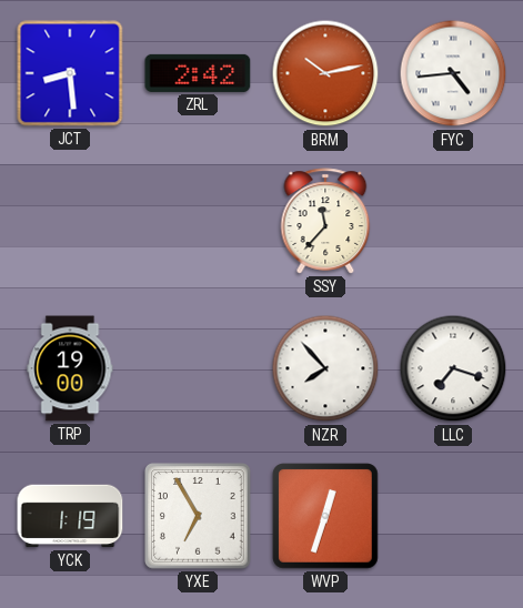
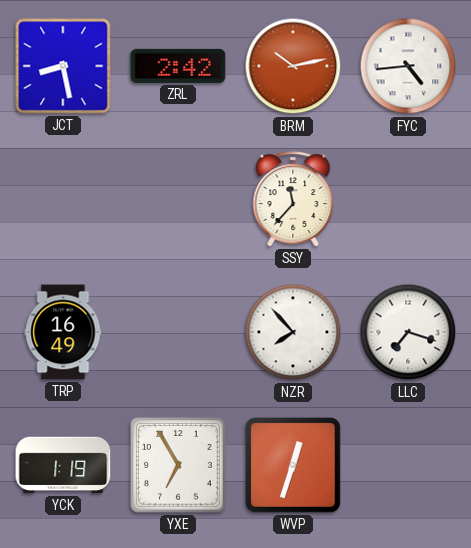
JCT: 8:29 -> 8:28 (63, 66)
TRP: 19:00 -> 16:49 (63, 332)
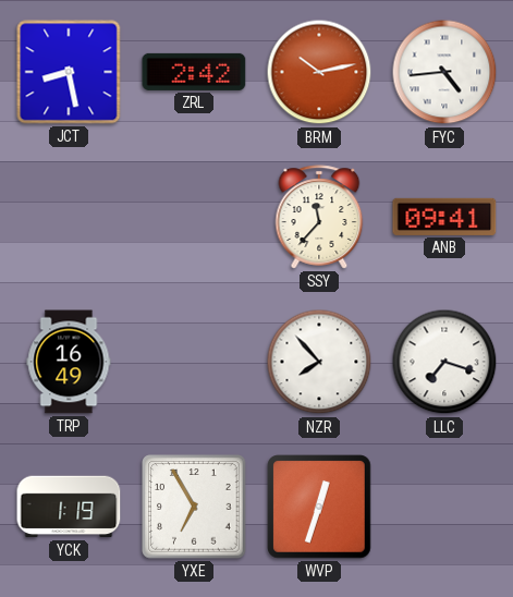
ANB: none -> 09:41 (444, 217)
